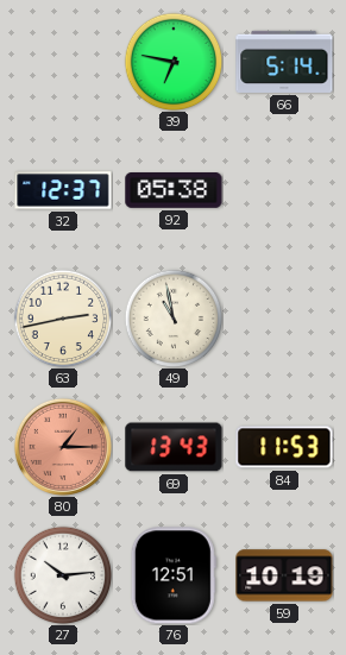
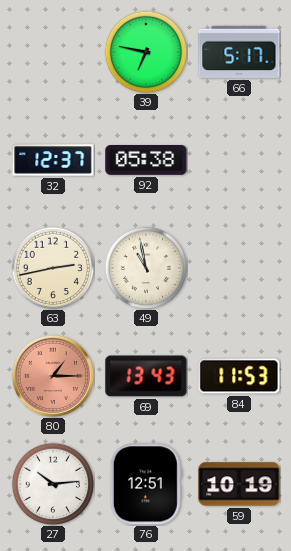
66: 5:14 -> 5:17 (239, 52)
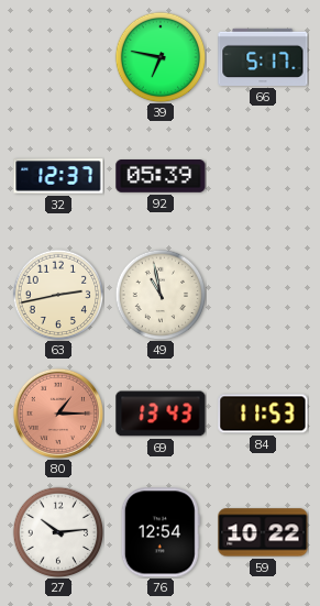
92: 05:38 -> 05:39 (161, 177)
76: 12:51 -> 12:54 (161, 532)
59: 10:19 -> 10:22 (263, 532)
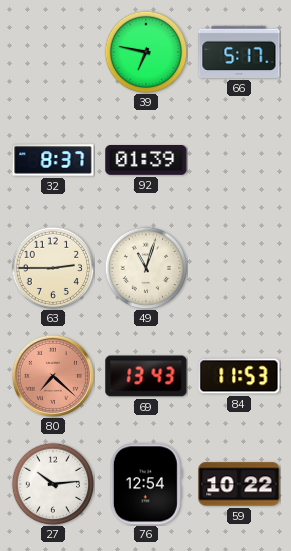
32: 12:37 -> 8:37 (53, 160)
92: 05:39 -> 01:39 (146, 161)
63: 2:43 -> 2:45 (53, 268)
49: 10:58 -> 11:03 (146, 268)
80: 1:15 -> 7:22 (53, 376)
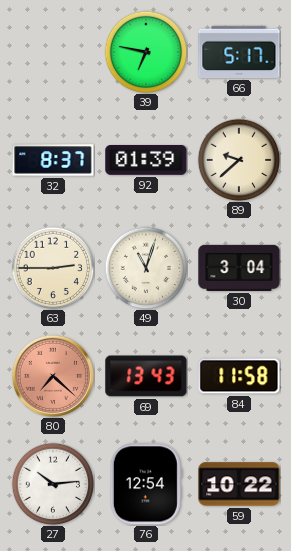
89: none -> 9:38 (239, 160)
30: none -> 3:04 (239, 268)
84: 11:53 -> 11:58 (239, 376)
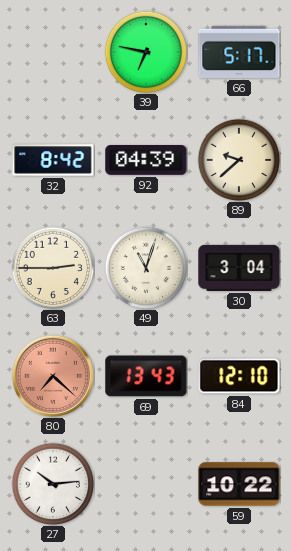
32: 8:37 -> 8:42 (53, 160)
92: 01:39 -> 04:39 (146, 161)
84: 11:58 -> 12:10 (239, 376)
76: 12:54 -> none (146, 484)
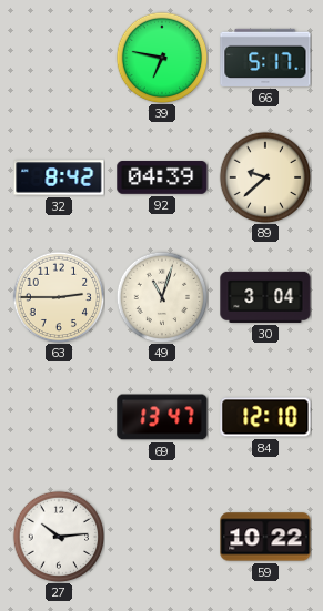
80: 7:22 -> none (53, 376)
69: 13:43 -> 13:47 (162, 417)
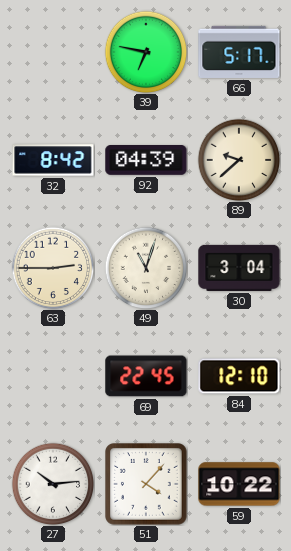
69: 13:47 -> 22:45 (146, 376)
51: none -> 4:07 (147, 485)
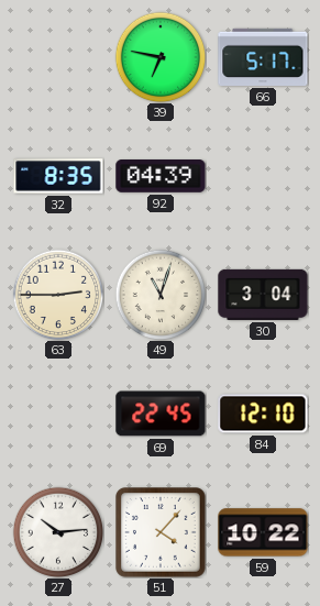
32: 8:42 -> 8:35 (58, 176)
89: 9:38 -> none (239, 160)
